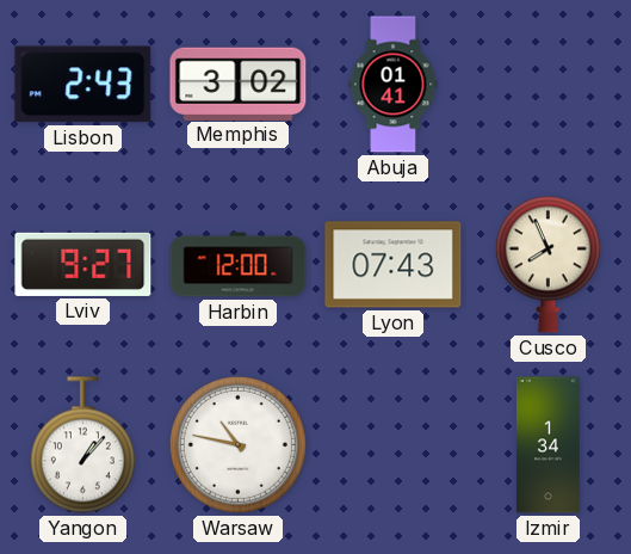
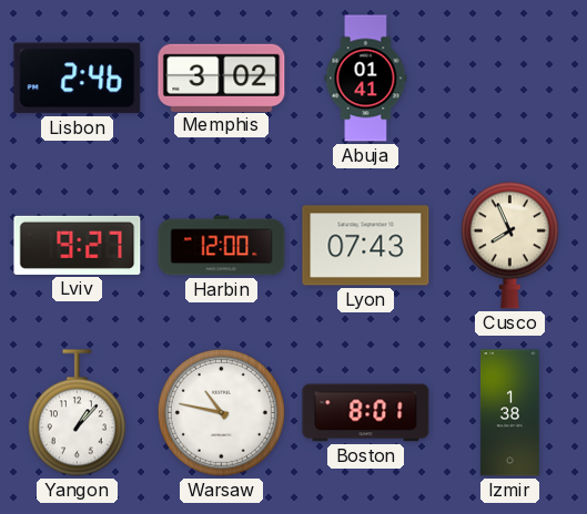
Lisbon: 2:43 -> 2:46 (78, 79)
Boston: none -> 8:01 (366, 413)
Izmir: 1:34 -> 1:38 (509, 413)
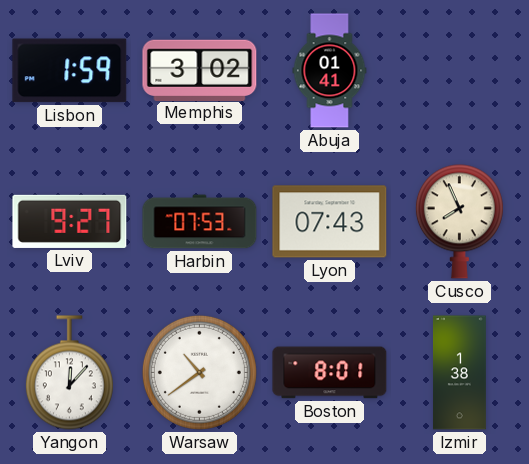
Lisbon: 2:46 -> 1:59 (70, 71)
Harbin: 12:00 -> 07:53 (200, 222)
Yangon: 1:07 -> 12:07 (69, 373)
Warsaw: 10:47 -> 10:39 (199, 372)
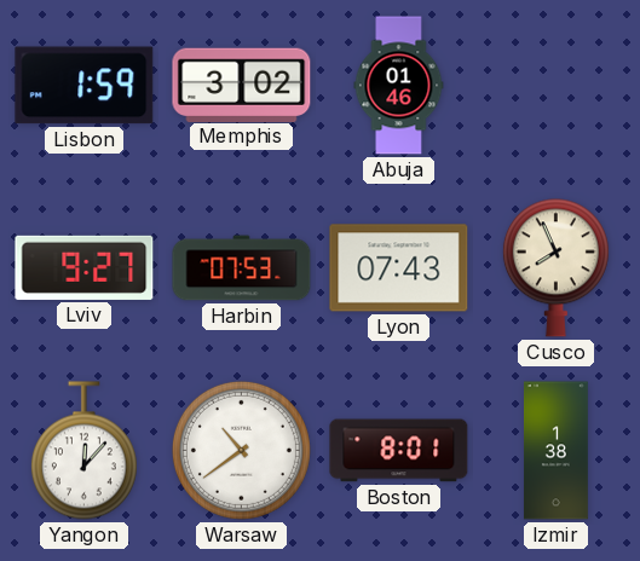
Abuja: 01:41 -> 01:46 (399, 86)
